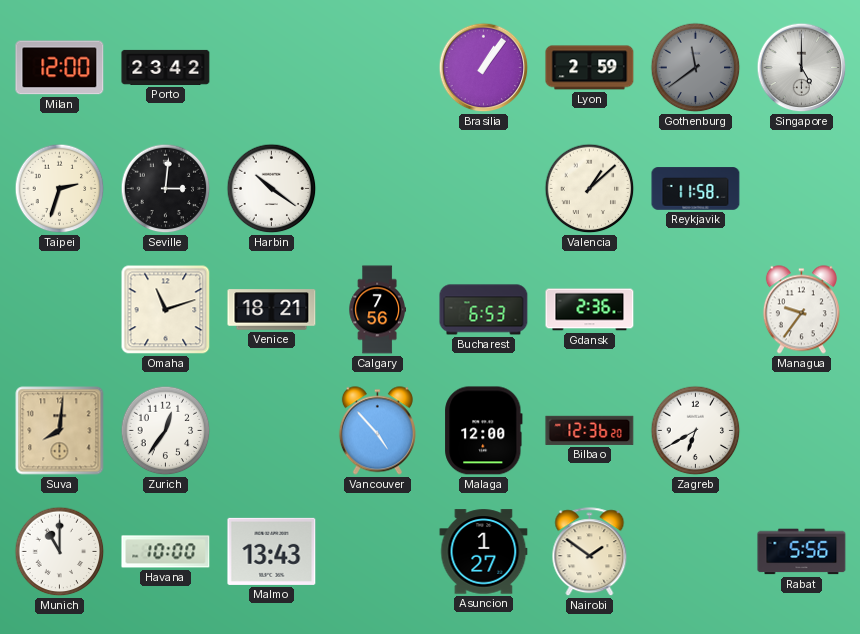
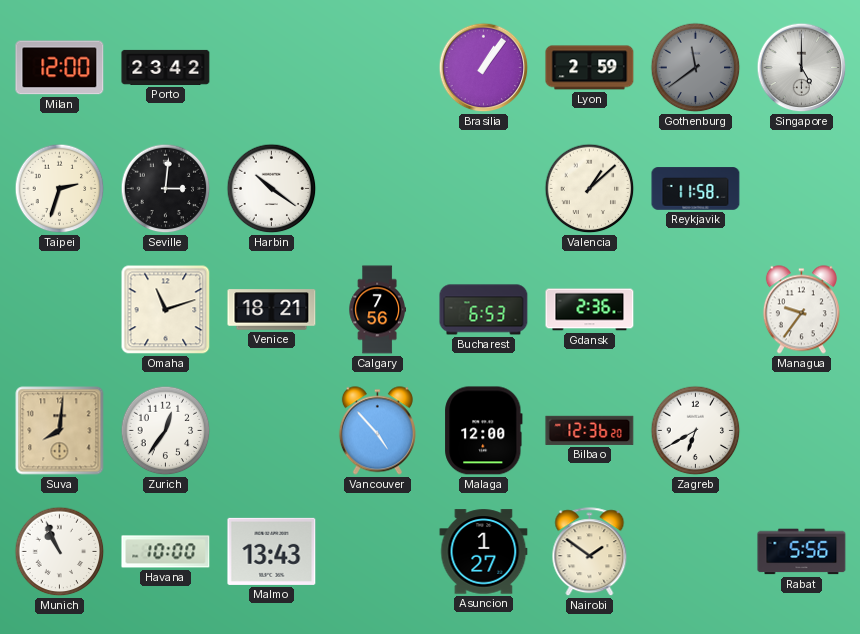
Munich: 11:00 -> 10:56 (60, 552)
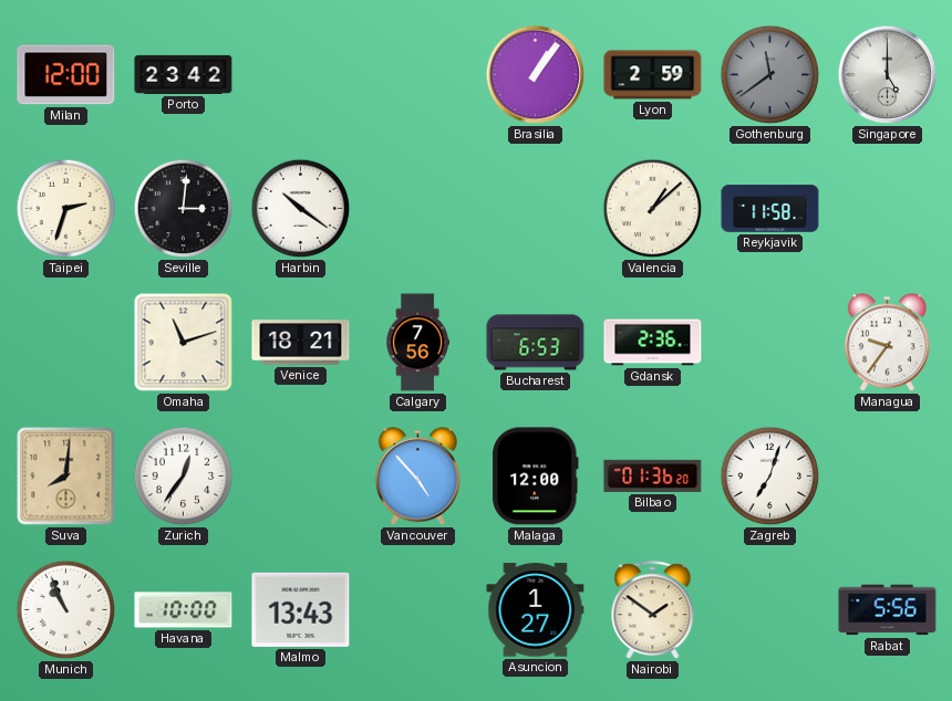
Bilbao: 12:36 -> 01:36 (653, 475)
Zagreb: 6:40 -> 7:03 (770, 477)
